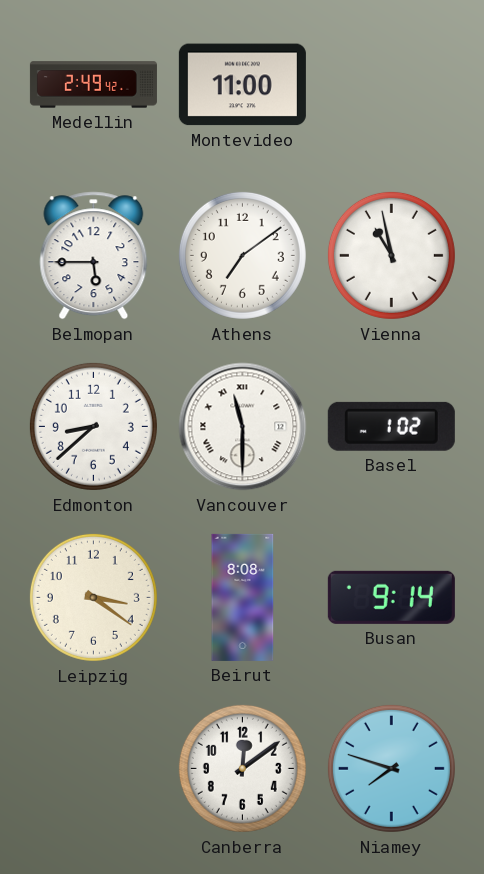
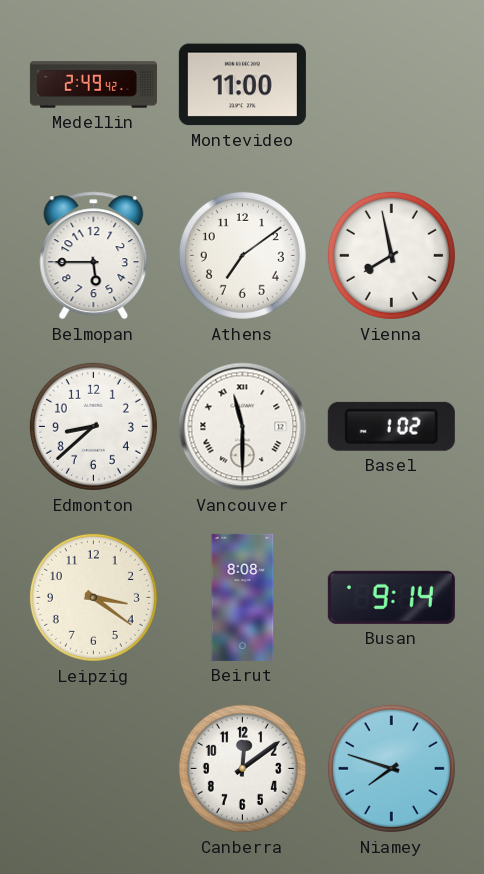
Vienna: 10:58 -> 7:58 (391, 255)
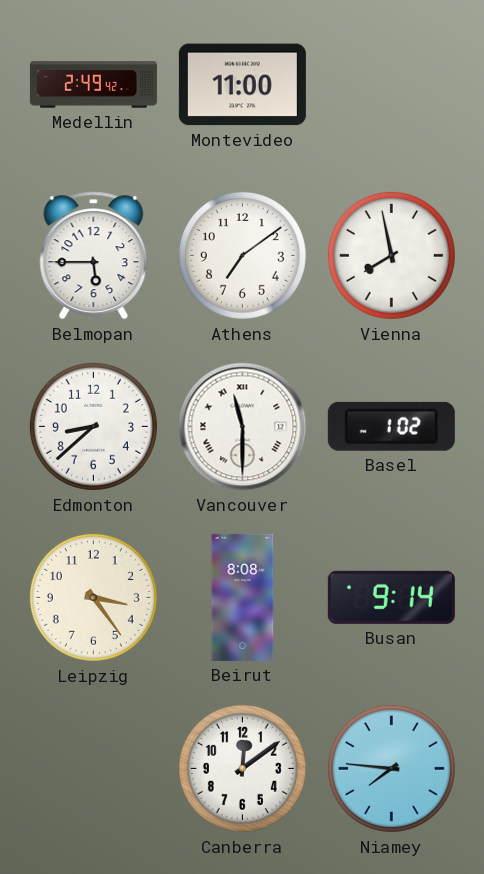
Leipzig: 3:21 -> 3:24 (93, 597)
Niamey: 7:48 -> 7:46 (391, 768)
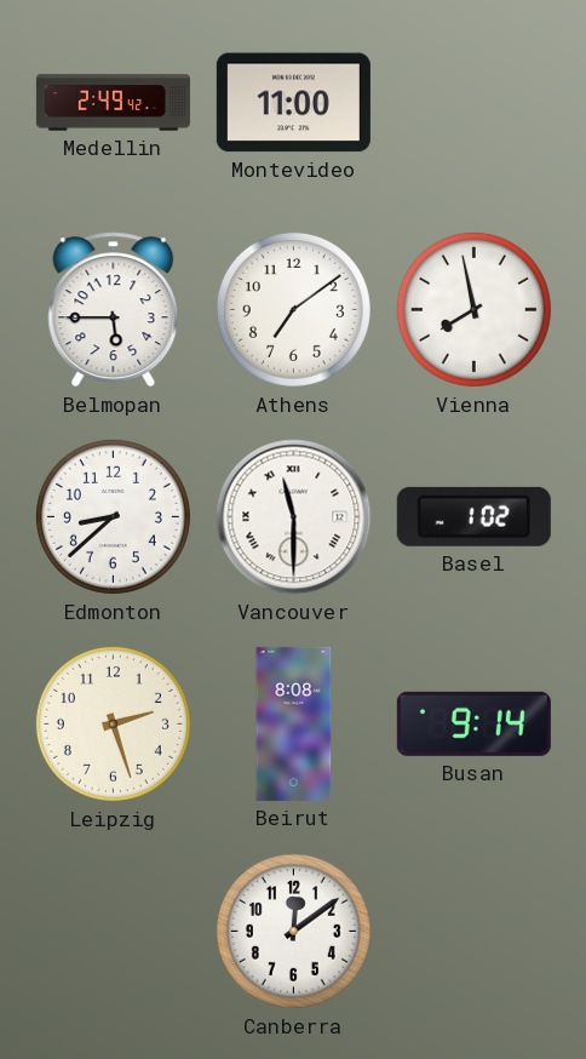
Leipzig: 3:24 -> 2:27 (113, 723)
Niamey: 7:46 -> none (391, 768)
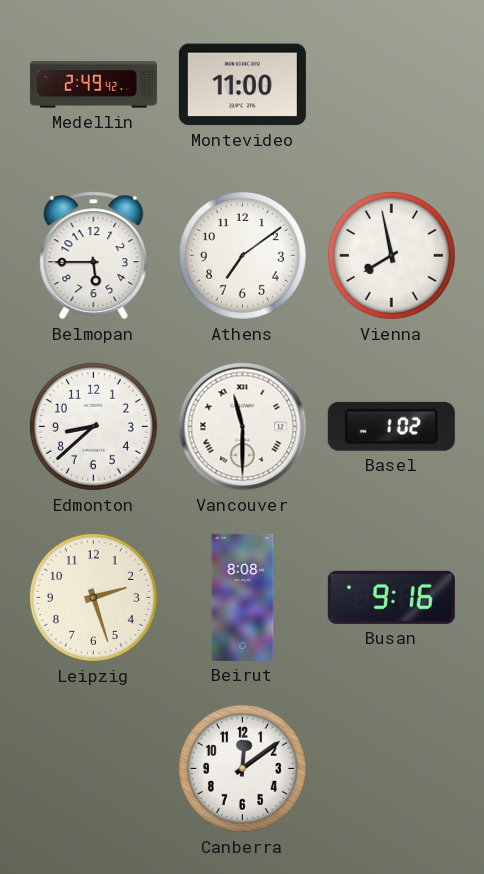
Busan: 9:14 -> 9:16 (391, 597)
